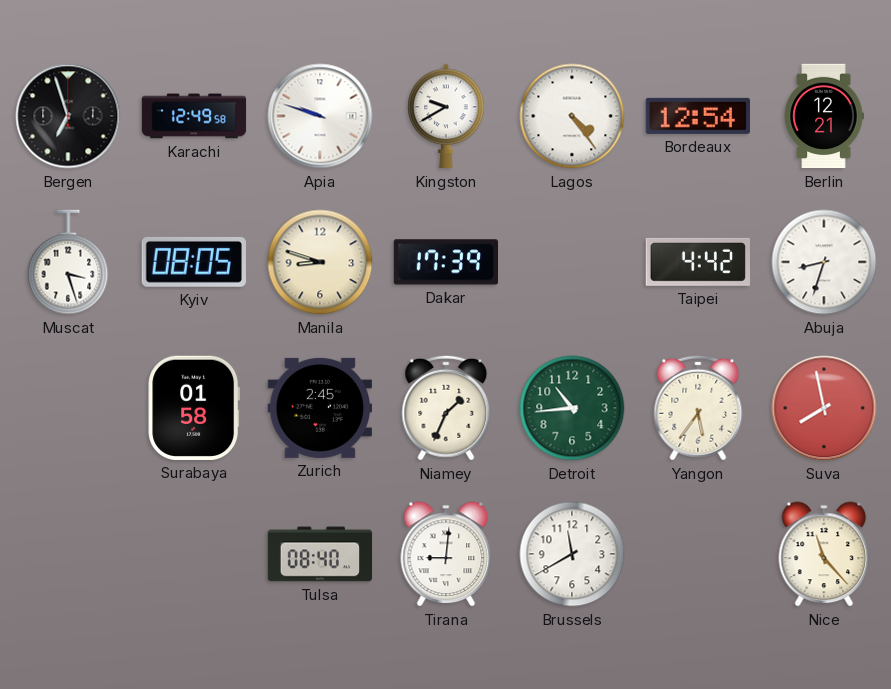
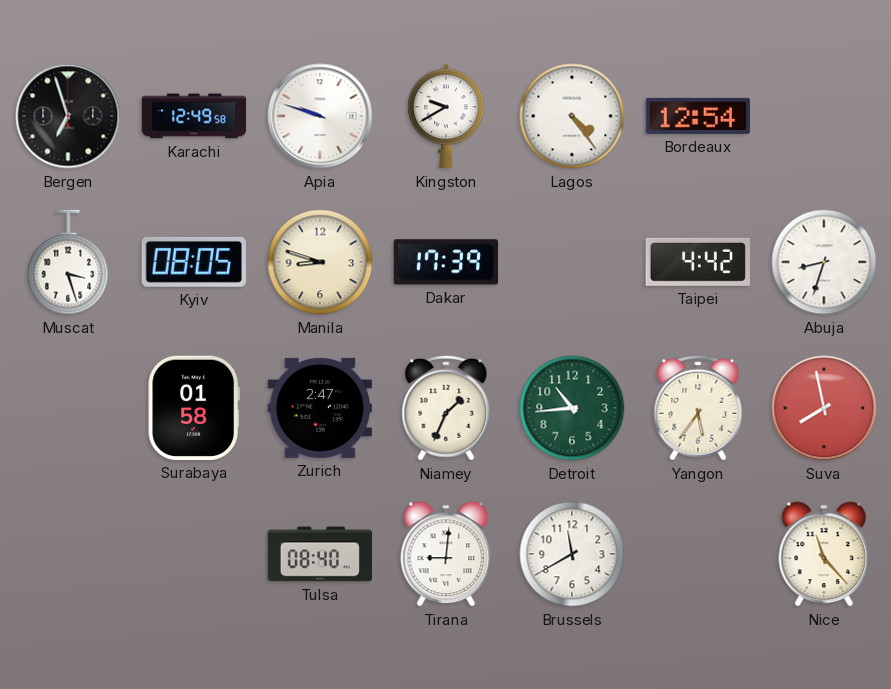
Berlin: 12:21 -> none (824, 116)
Zurich: 2:45 -> 2:47 (319, 408)
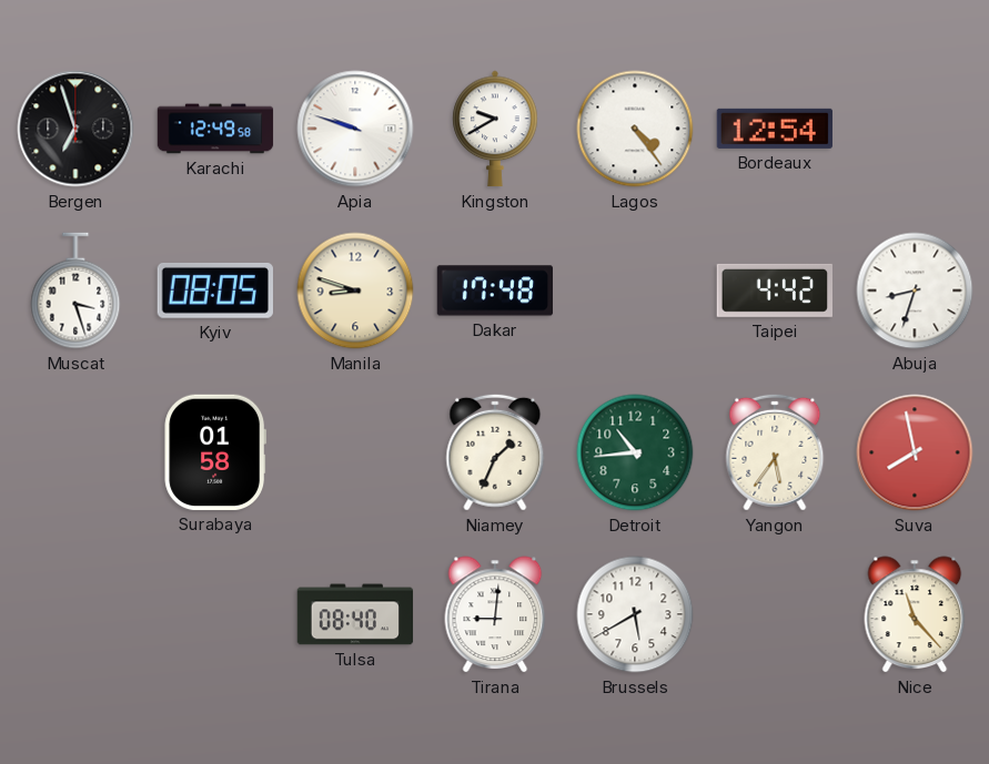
Dakar: 17:39 -> 17:48 (494, 291)
Zurich: 2:47 -> none (319, 408)
Brussels: 11:40 -> 5:40 (635, 614)
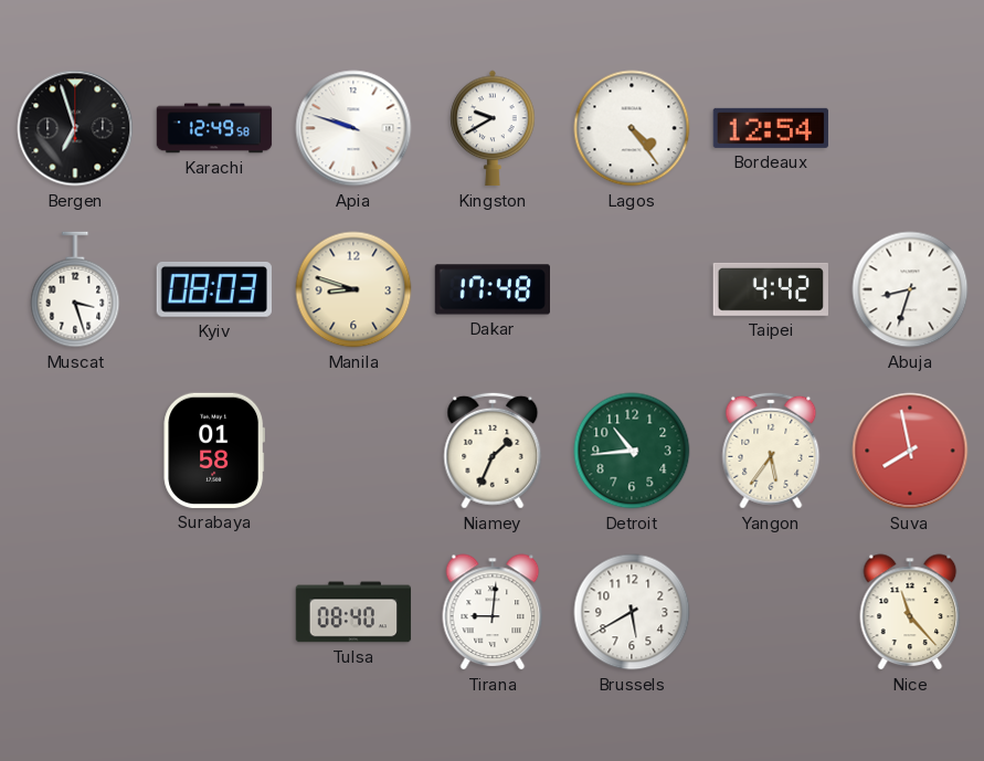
Kyiv: 08:05 -> 08:03 (214, 289)
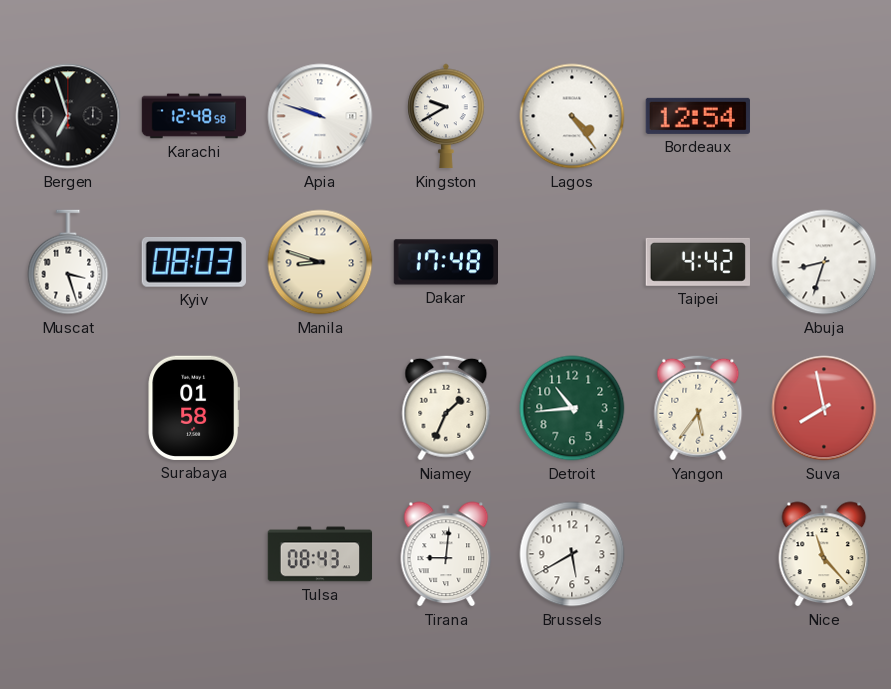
Karachi: 12:49 -> 12:48 (194, 116)
Tulsa: 08:40 -> 08:43 (320, 554)
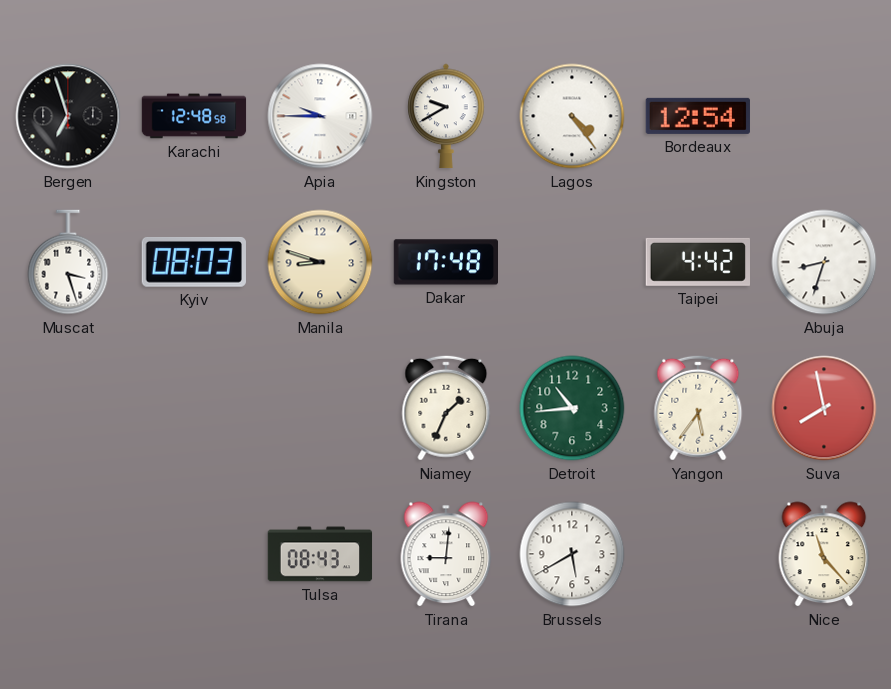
Apia: 9:48 -> 9:45 (320, 116)
Surabaya: 01:58 -> none (193, 408)
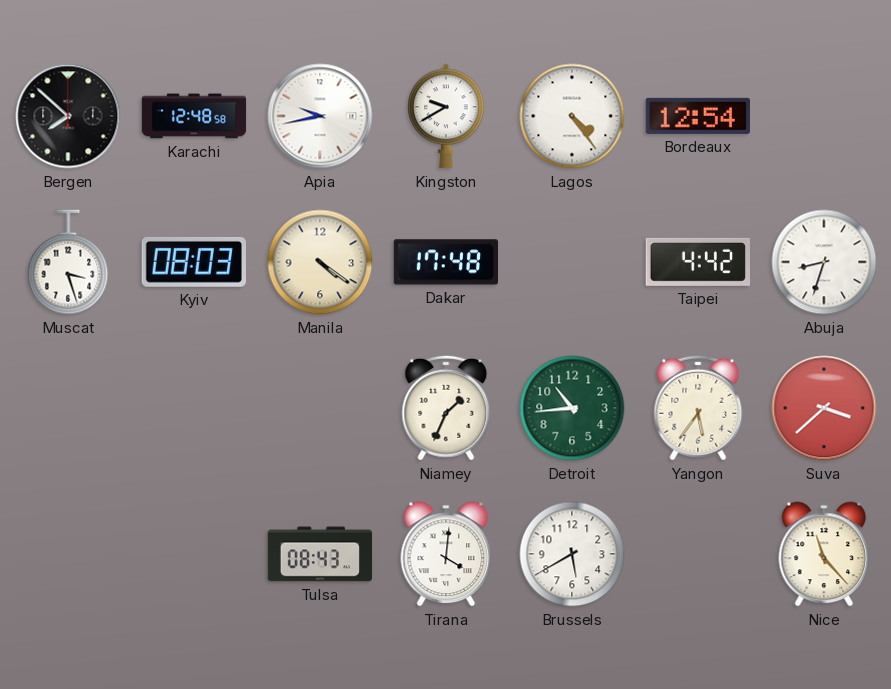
Bergen: 6:57 -> 7:52 (68, 116)
Apia: 9:45 -> 9:43 (320, 116)
Manila: 8:48 -> 4:21 (320, 262)
Suva: 7:58 -> 3:38 (824, 408)
Tirana: 9:01 -> 4:01 (446, 554)
